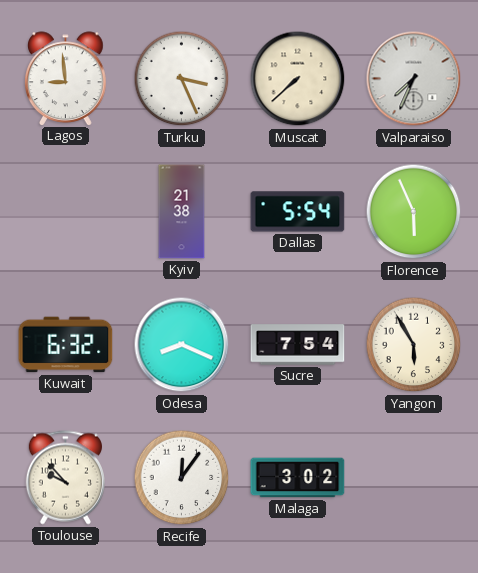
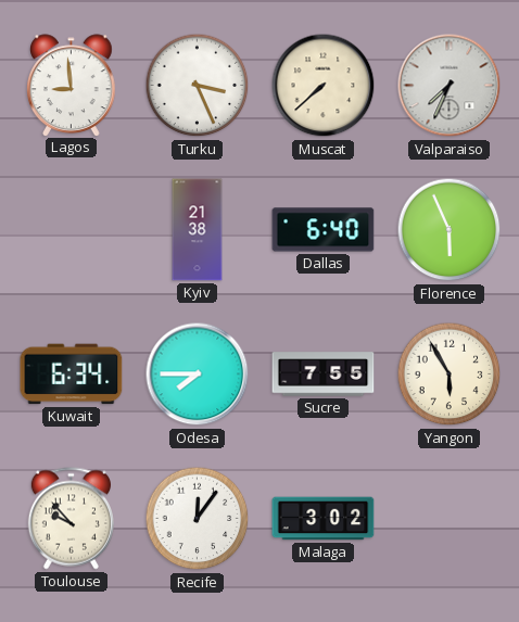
Dallas: 5:54 -> 6:40 (324, 230)
Kuwait: 6:32 -> 6:34 (72, 375)
Odesa: 8:19 -> 7:45 (198, 375)
Sucre: 7:54 -> 7:55 (324, 375)
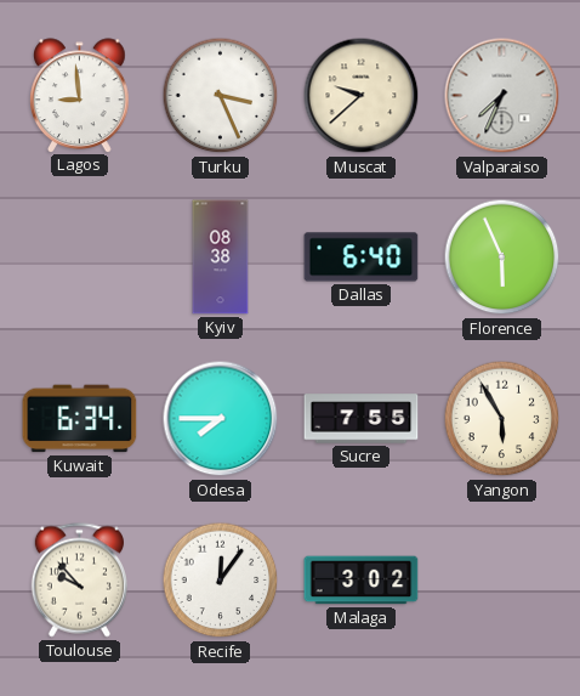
Muscat: 7:38 -> 9:38 (362, 96)
Kyiv: 21:38 -> 08:38 (221, 258)
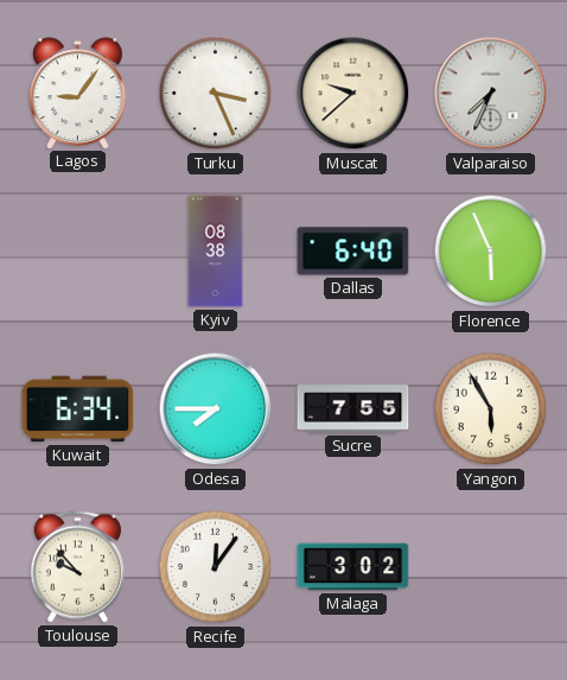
Lagos: 8:59 -> 9:06 (78, 93)
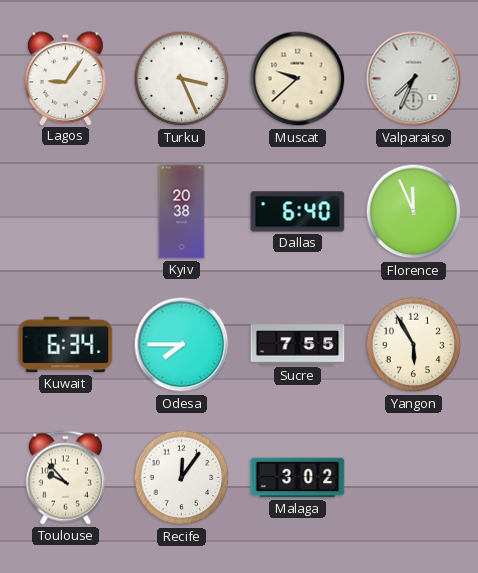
Kyiv: 08:38 -> 20:38 (182, 212)
Florence: 5:56 -> 11:56 (414, 212)
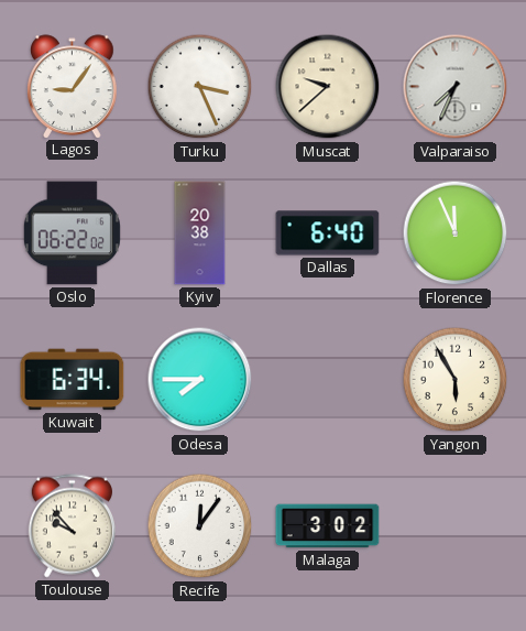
Oslo: none -> 06:22 (72, 233)
Sucre: 7:55 -> none (298, 345)
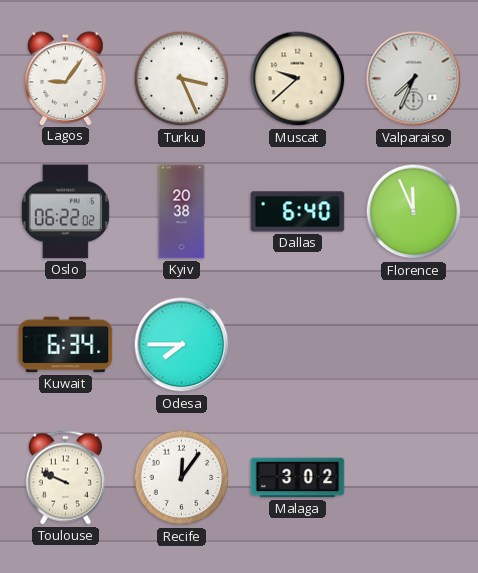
Yangon: 5:55 -> none (456, 380)
Toulouse: 9:53 -> 9:49 (65, 478)
